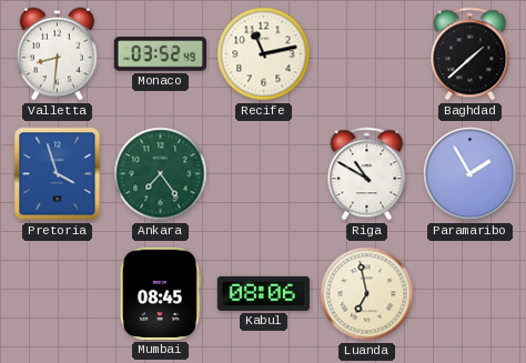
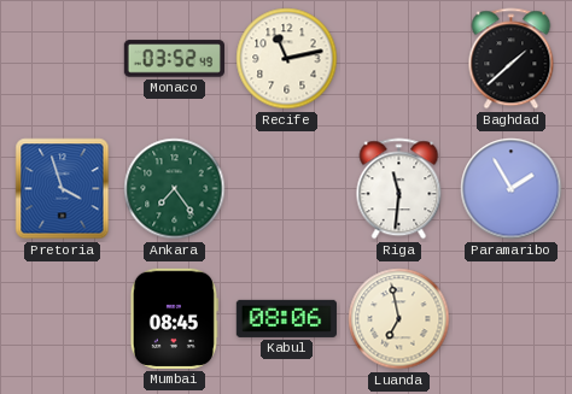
Valletta: 8:31 -> none (57, 54)
Riga: 10:50 -> 11:31 (399, 189)
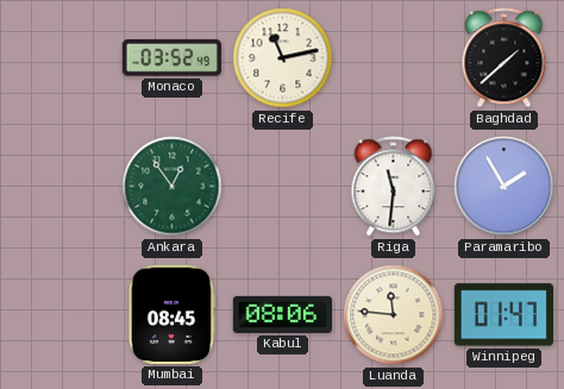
Pretoria: 3:57 -> none (63, 189)
Ankara: 7:24 -> 12:54 (173, 187)
Luanda: 6:58 -> 11:46 (394, 315)
Winnipeg: none -> 01:47 (503, 315)
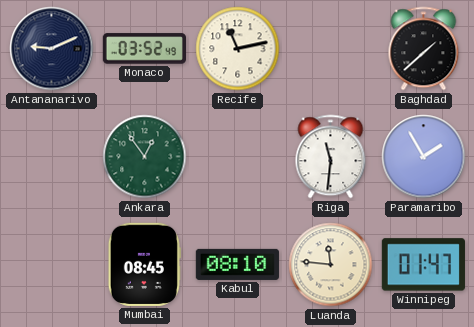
Antananarivo: none -> 9:11 (52, 49)
Kabul: 08:06 -> 08:10 (237, 264)
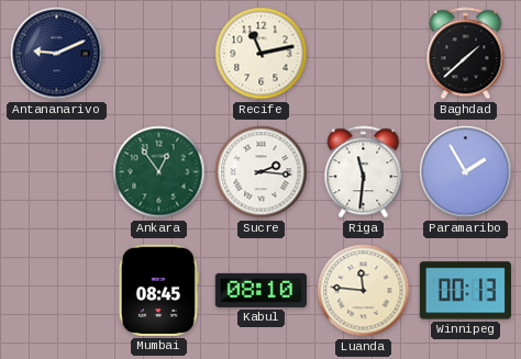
Monaco: 03:52 -> none (144, 49)
Sucre: none -> 2:16 (262, 172)
Winnipeg: 01:47 -> 00:13 (465, 291)
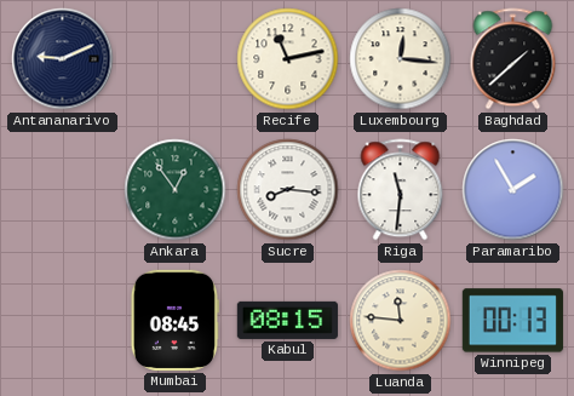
Luxembourg: none -> 12:16 (401, 59)
Sucre: 2:16 -> 8:16 (288, 190)
Kabul: 08:10 -> 08:15 (287, 320)
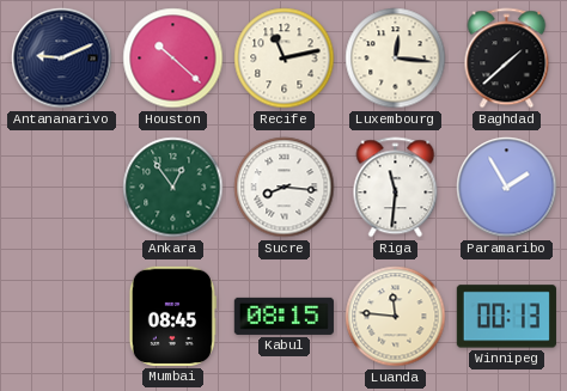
Houston: none -> 10:22 (173, 59)
